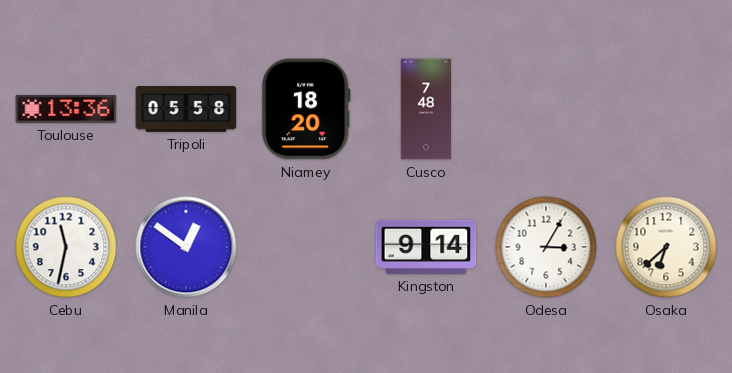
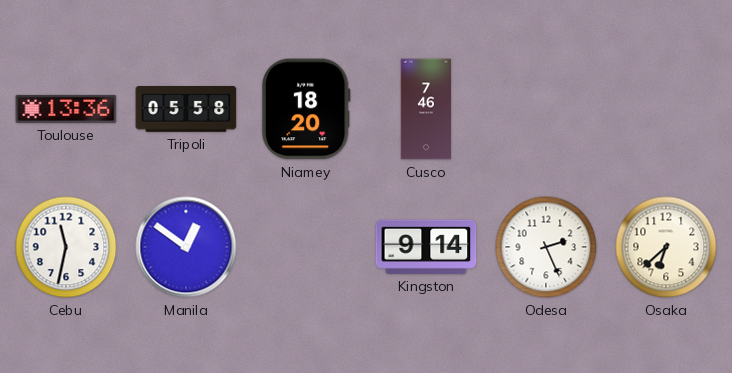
Cusco: 7:48 -> 7:46 (425, 109)
Odesa: 3:05 -> 2:26 (546, 247)
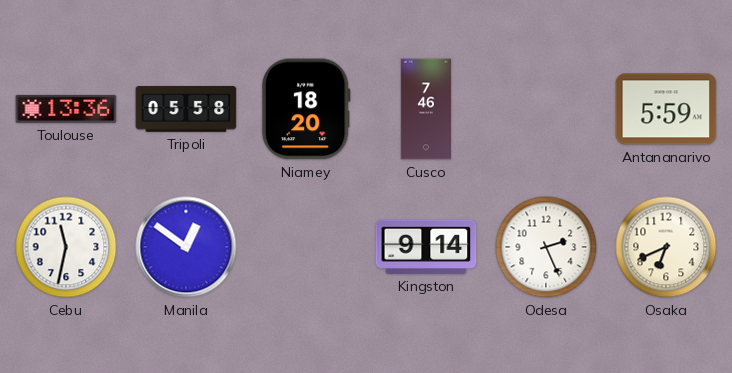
Antananarivo: none -> 5:59 (666, 109)
Osaka: 6:38 -> 6:41 (666, 247)
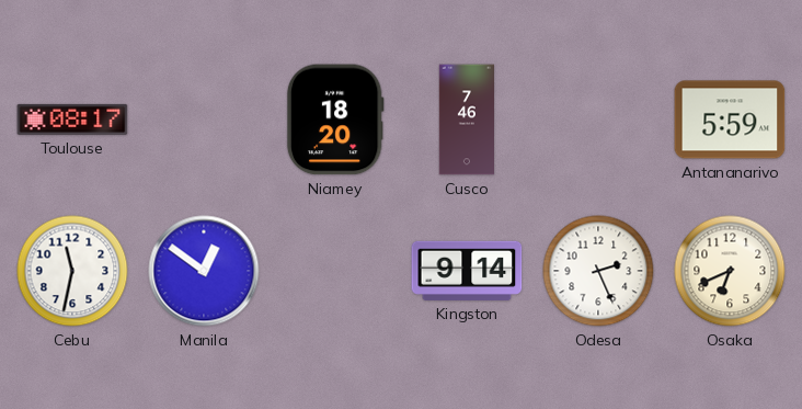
Toulouse: 13:36 -> 08:17 (72, 120)
Tripoli: 05:58 -> none (186, 110)
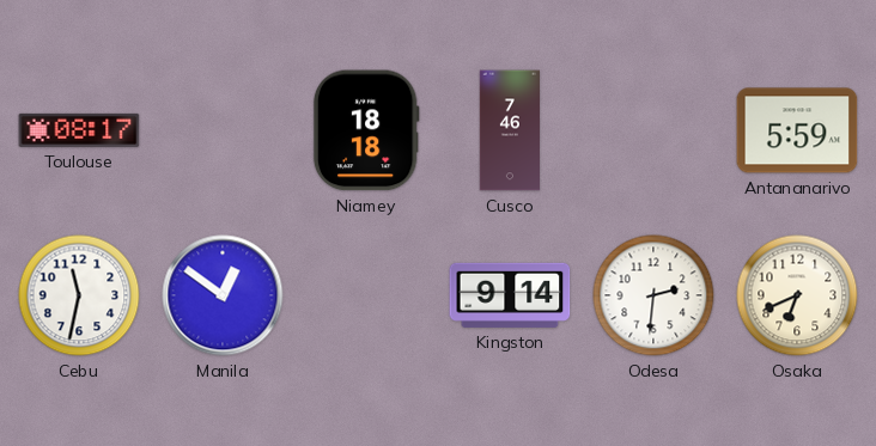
Niamey: 18:20 -> 18:18 (366, 130)
Odesa: 2:26 -> 2:31 (653, 295)
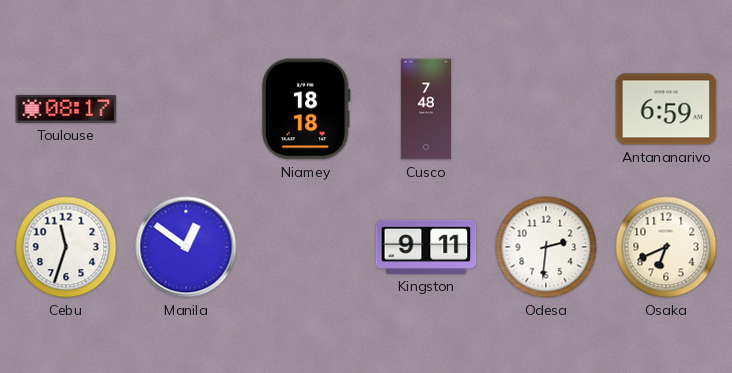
Cusco: 7:46 -> 7:48 (425, 109)
Antananarivo: 5:59 -> 6:59 (666, 109)
Cebu: 11:32 -> 11:33 (66, 247)
Kingston: 9:14 -> 9:11 (426, 247)
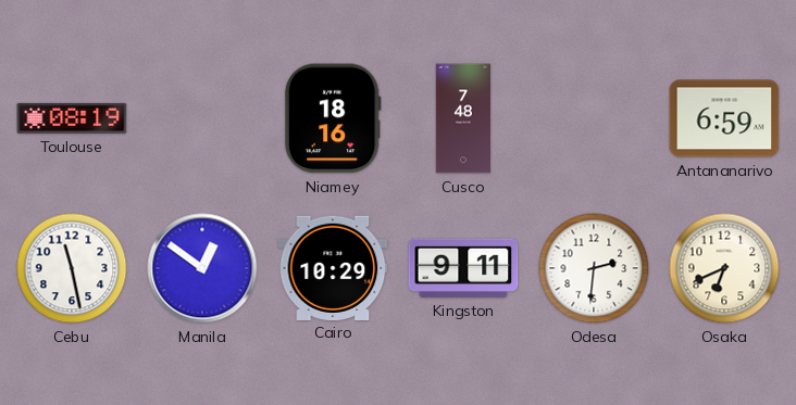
Toulouse: 08:17 -> 08:19 (72, 118)
Niamey: 18:18 -> 18:16 (333, 118)
Cebu: 11:33 -> 11:28 (72, 268)
Cairo: none -> 10:29 (333, 267)
